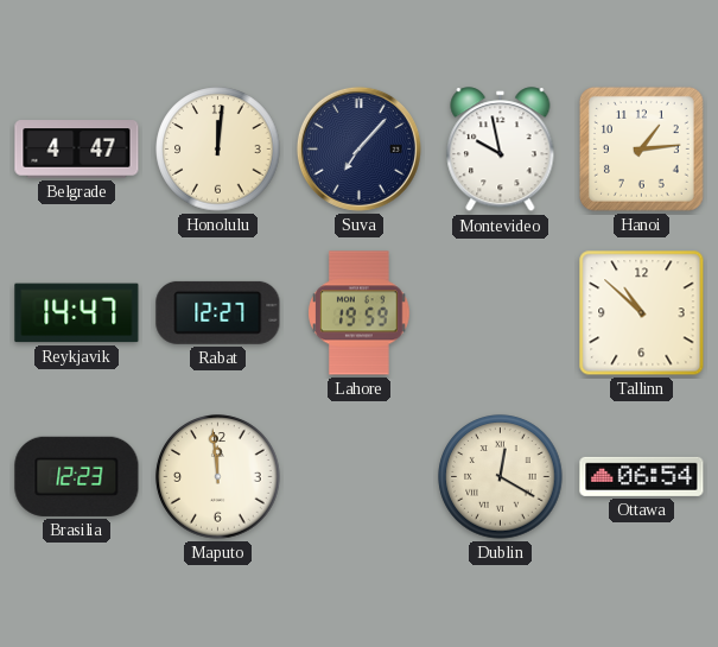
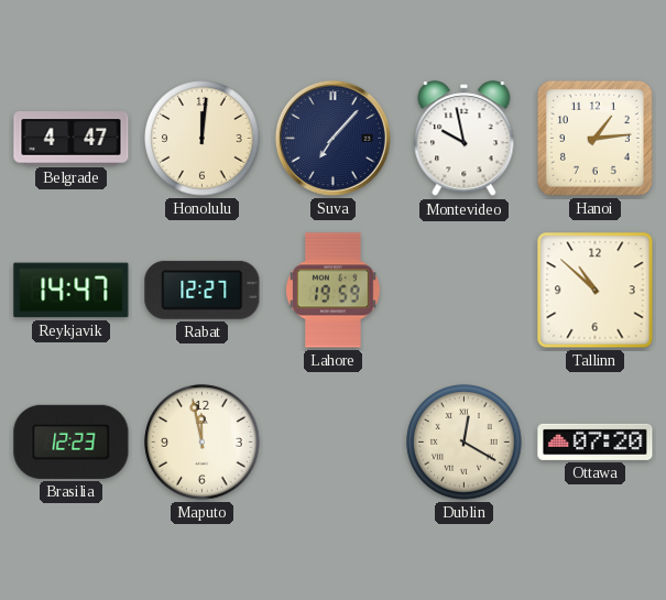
Maputo: 11:59 -> 11:58 (203, 443)
Ottawa: 06:54 -> 07:20 (596, 441)
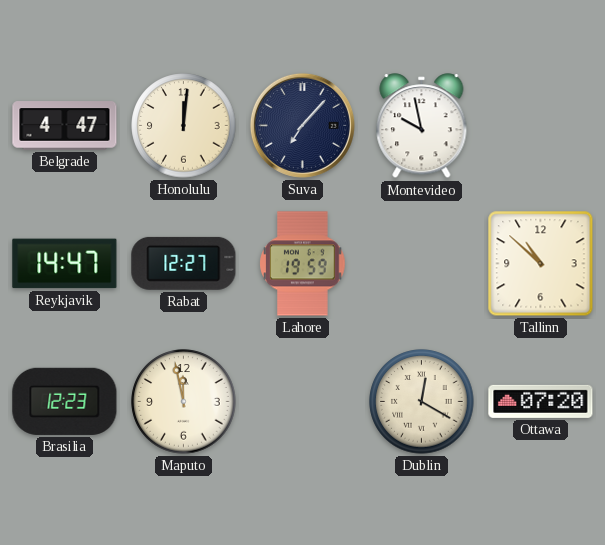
Hanoi: 1:14 -> none (594, 138)
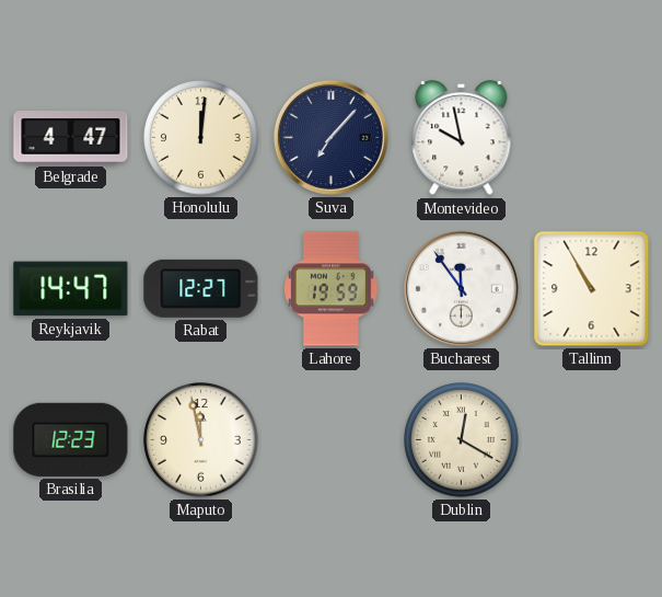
Bucharest: none -> 11:54 (461, 288)
Tallinn: 10:52 -> 10:55 (592, 289)
Ottawa: 07:20 -> none (541, 401)
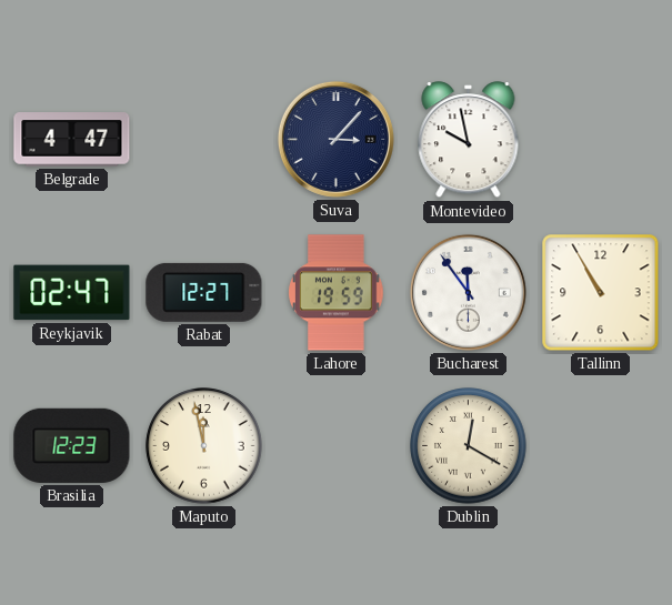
Honolulu: 12:01 -> none (201, 138)
Suva: 7:07 -> 3:07 (335, 139)
Reykjavik: 14:47 -> 02:47 (72, 293)
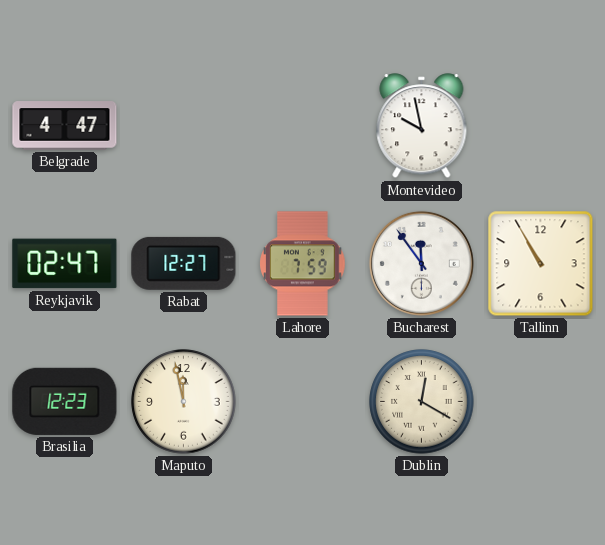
Suva: 3:07 -> none (335, 139)
Lahore: 19:59 -> 7:59 (303, 264)
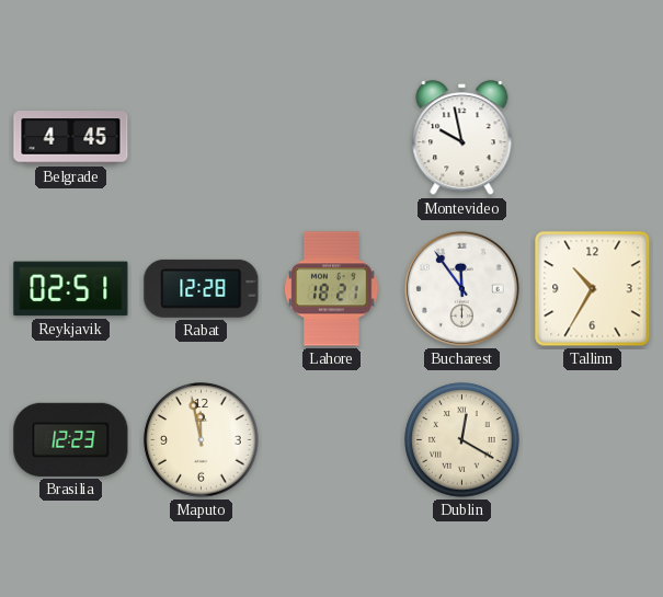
Belgrade: 4:47 -> 4:45 (71, 138)
Reykjavik: 02:47 -> 02:51 (71, 289)
Rabat: 12:27 -> 12:28 (202, 288)
Lahore: 7:59 -> 18:21 (332, 289)
Tallinn: 10:55 -> 10:35 (593, 289)
